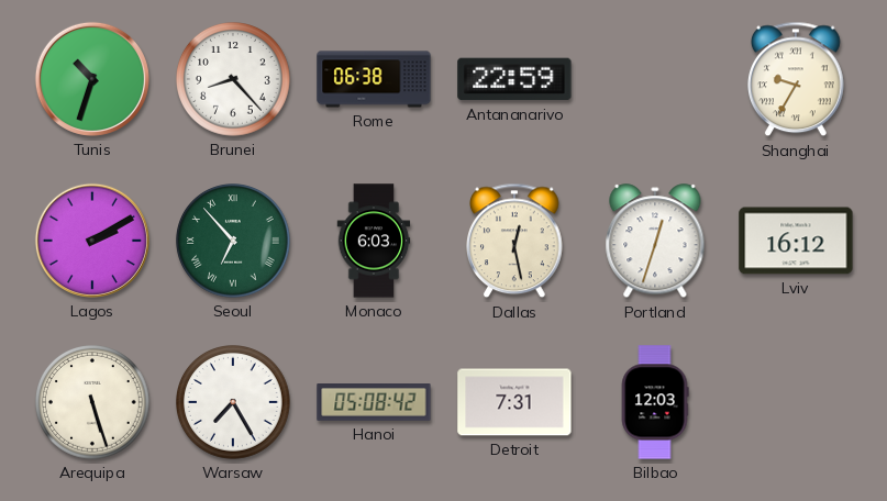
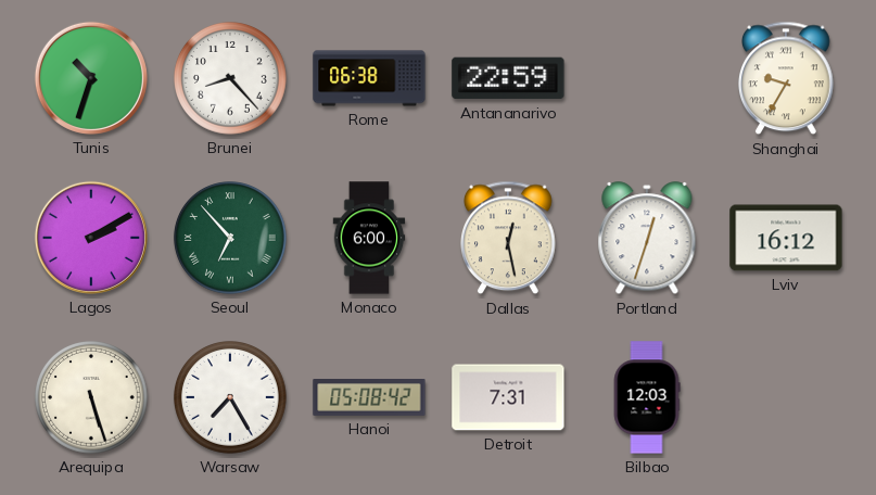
Monaco: 6:03 -> 6:00 (369, 238)
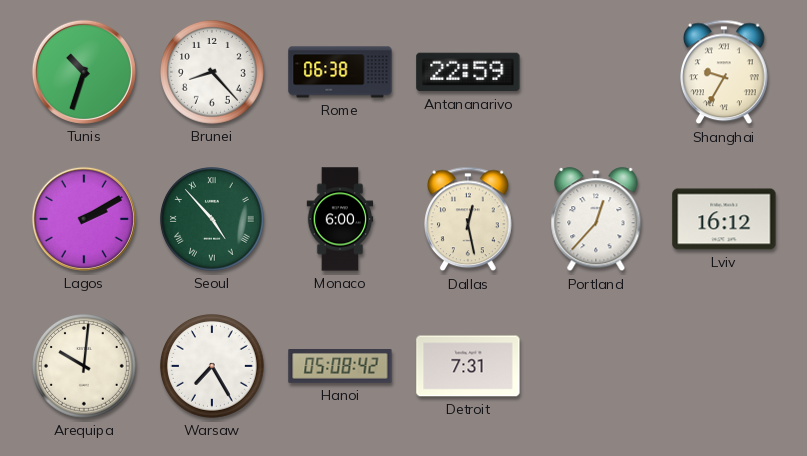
Seoul: 6:53 -> 4:53 (213, 220)
Portland: 12:33 -> 12:37 (596, 220)
Arequipa: 5:27 -> 10:01 (85, 367)
Bilbao: 12:03 -> none (647, 397)
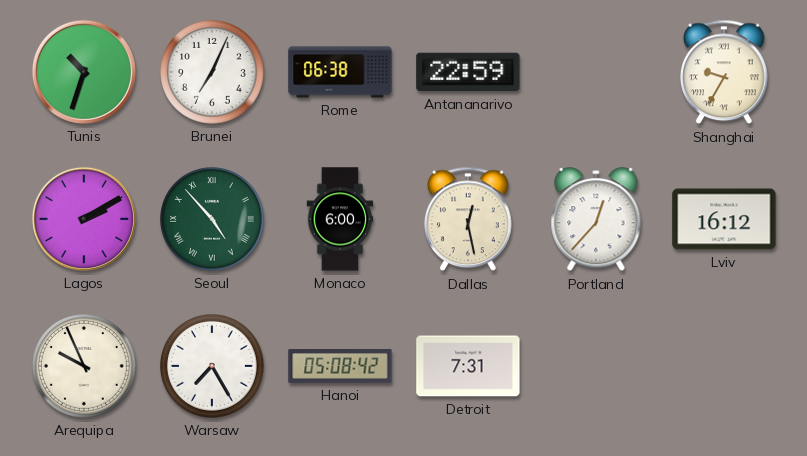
Brunei: 8:23 -> 7:04 (213, 73)
Arequipa: 10:01 -> 9:56 (85, 367)
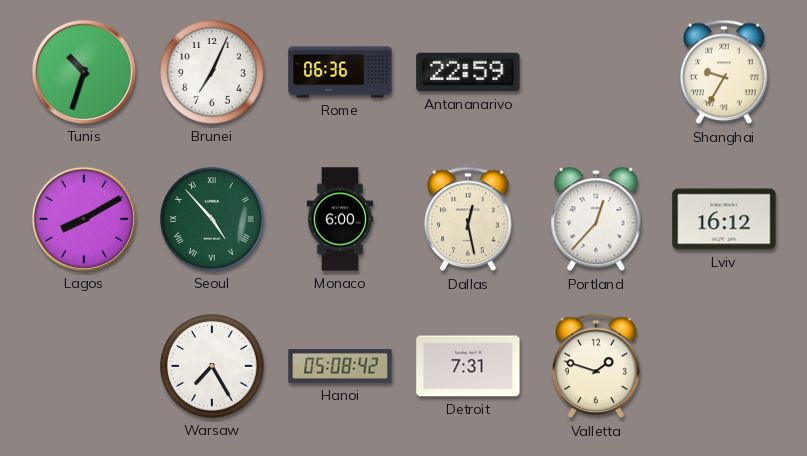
Rome: 06:38 -> 06:36 (340, 72)
Lagos: 2:10 -> 8:10 (84, 219)
Arequipa: 9:56 -> none (85, 367)
Valletta: none -> 1:48 (597, 366)
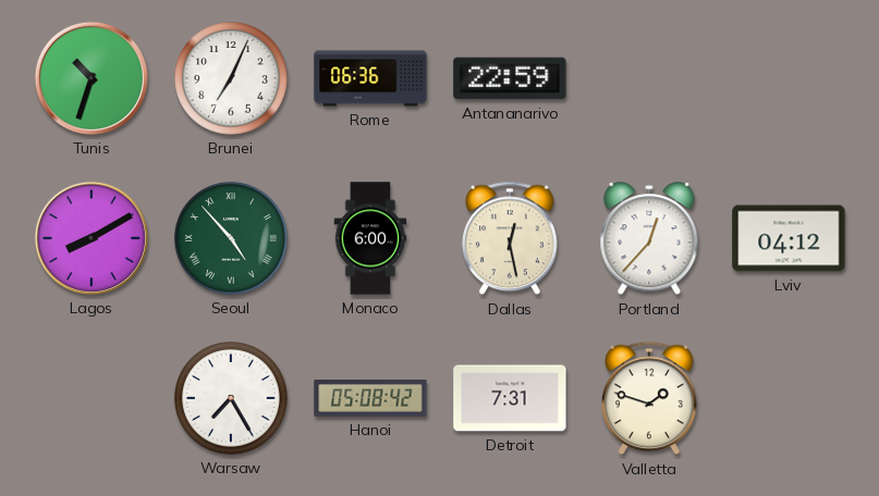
Shanghai: 9:35 -> none (725, 72)
Lviv: 16:12 -> 04:12 (789, 238)
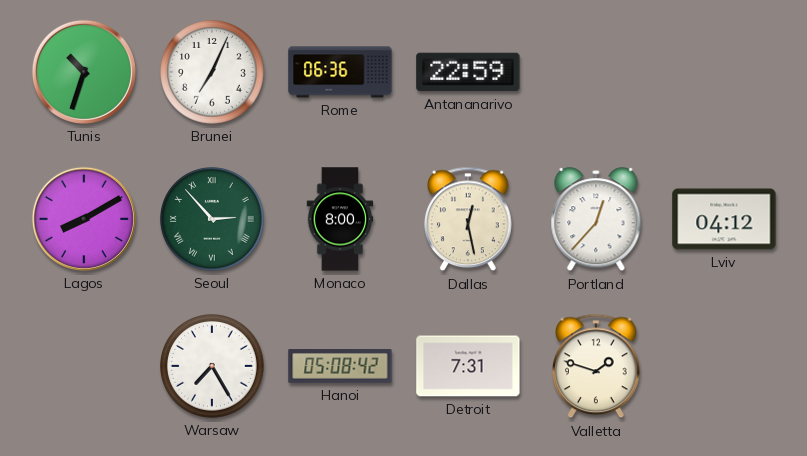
Seoul: 4:53 -> 2:53 (213, 220)
Monaco: 6:00 -> 8:00 (340, 219)
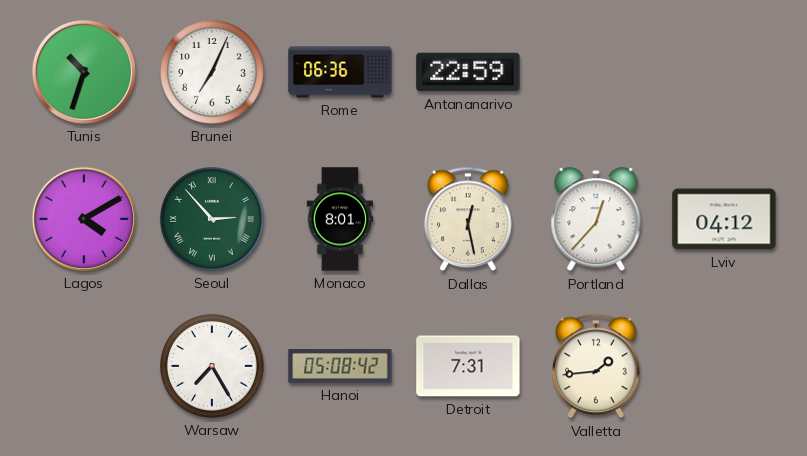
Lagos: 8:10 -> 4:10 (84, 219)
Monaco: 8:00 -> 8:01 (340, 219)
Valletta: 1:48 -> 1:44 (597, 366)
